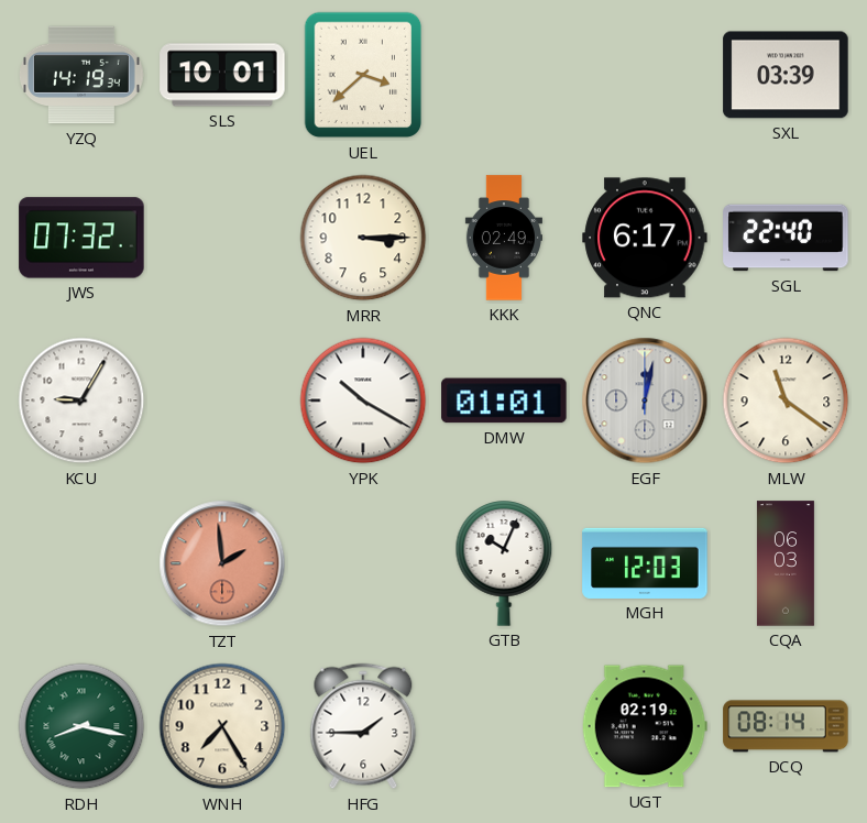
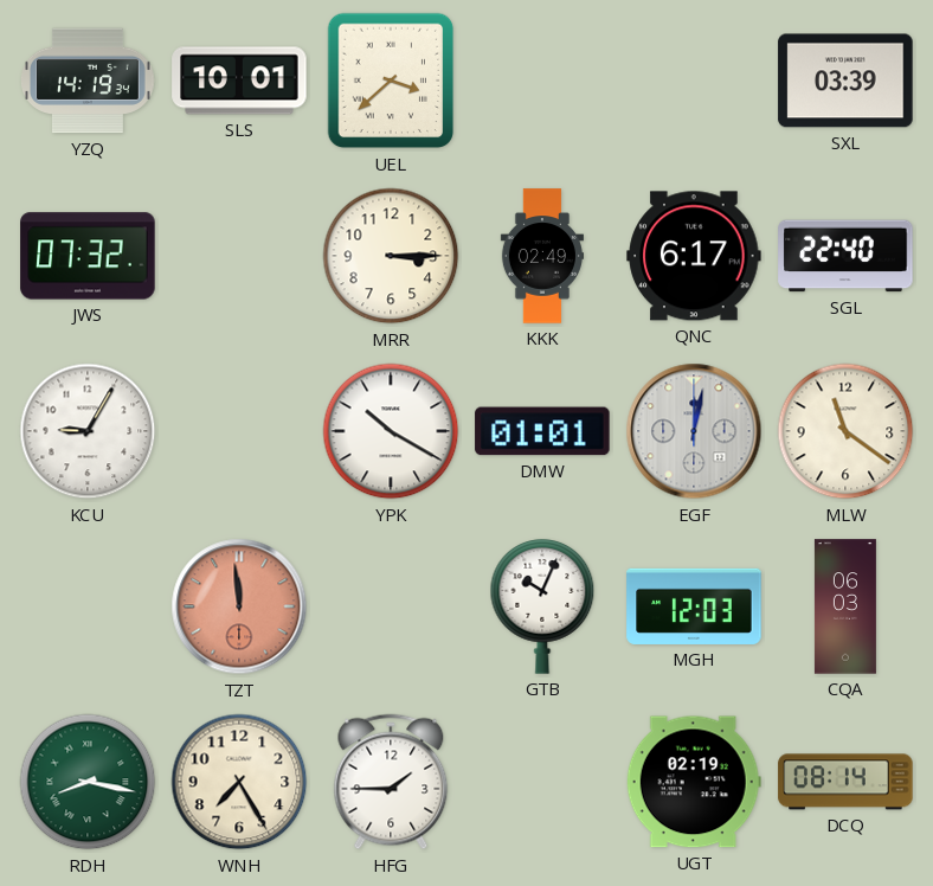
TZT: 1:59 -> 11:59 (239, 606)
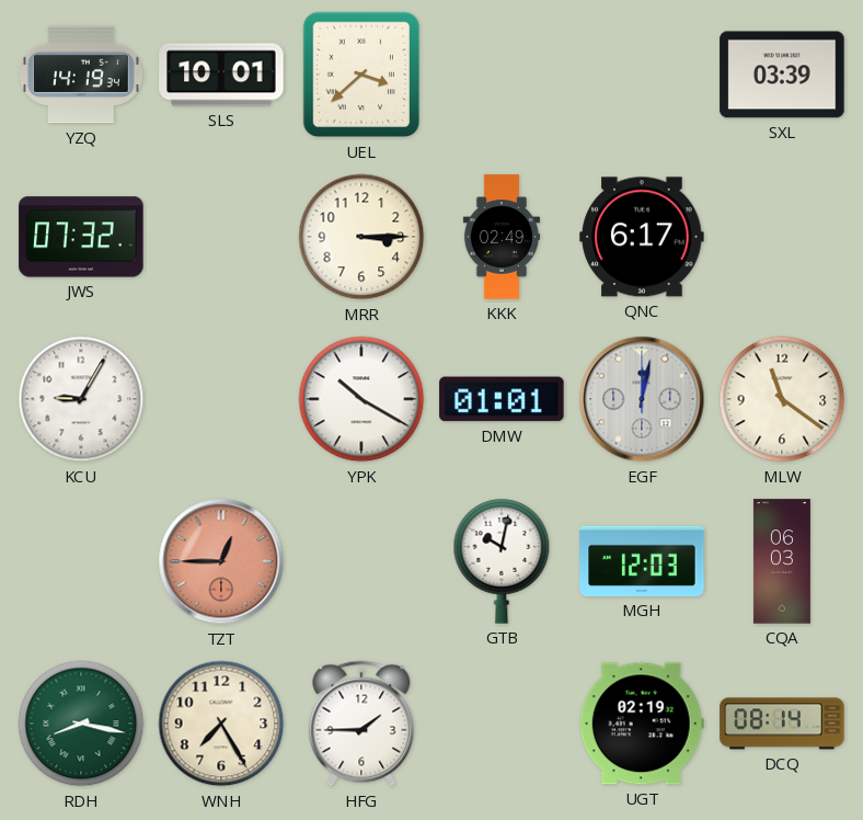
SGL: 22:40 -> none (845, 256)
TZT: 11:59 -> 12:45 (221, 561)
GTB: 10:04 -> 10:02 (502, 562)
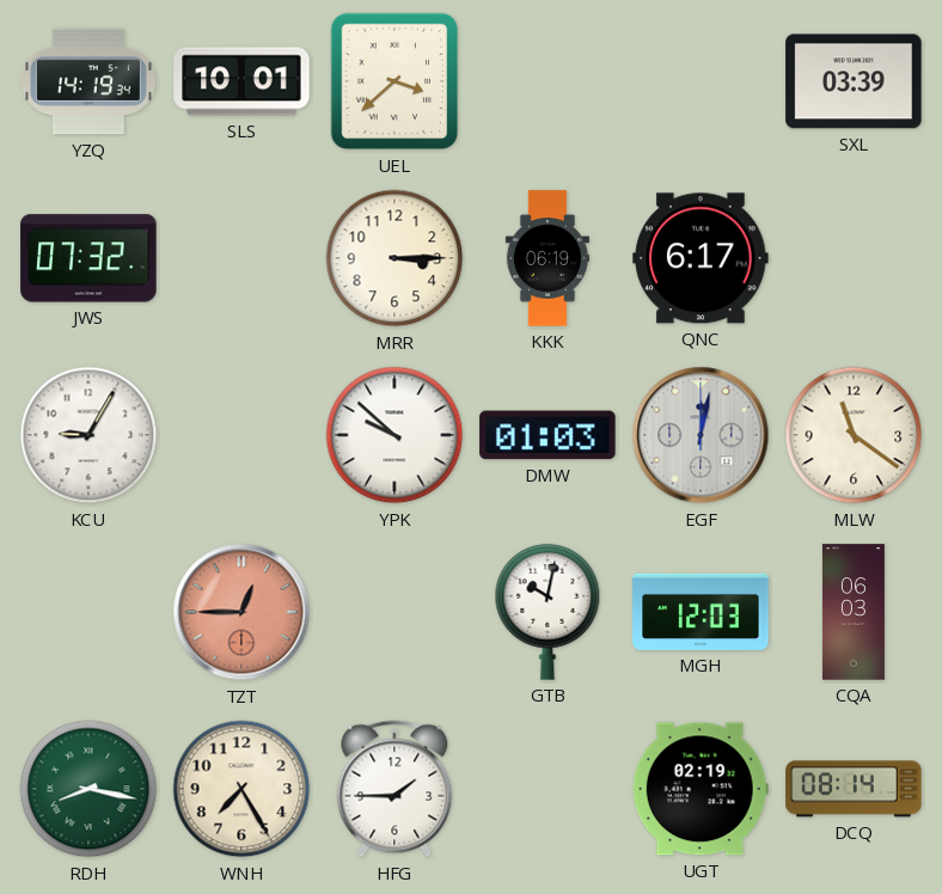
KKK: 02:49 -> 06:19 (548, 258)
YPK: 10:20 -> 9:52 (394, 435)
DMW: 01:01 -> 01:03 (548, 435)
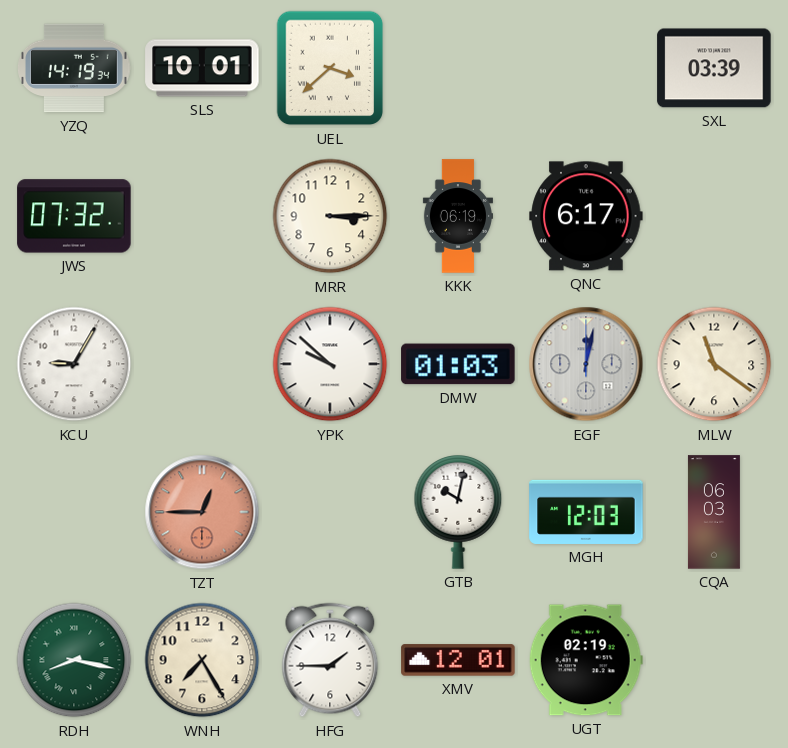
XMV: none -> 12:01 (458, 660)
DCQ: 08:14 -> none (854, 789)
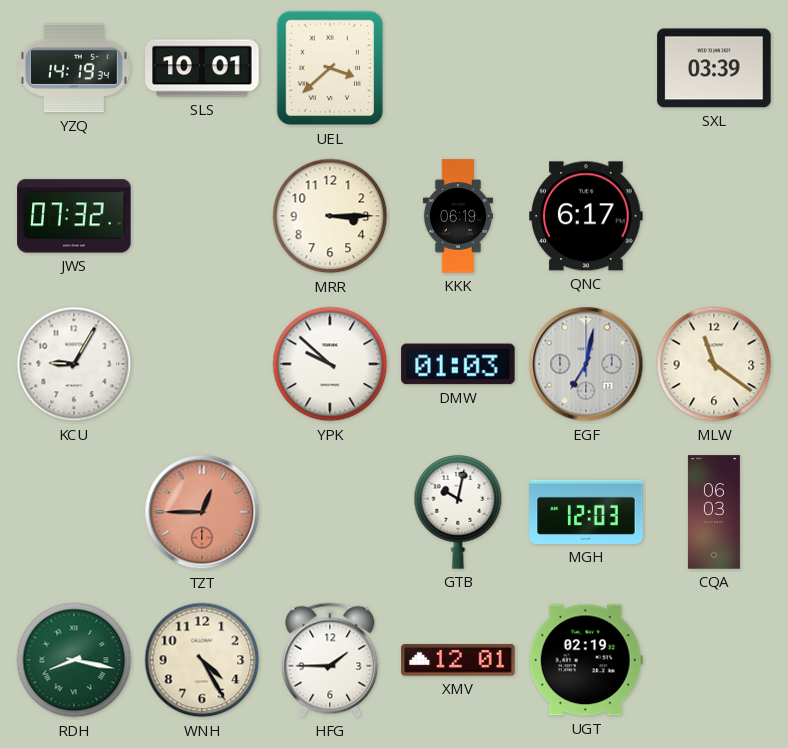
EGF: 12:02 -> 7:02 (586, 364)
WNH: 7:25 -> 4:25 (202, 660)
